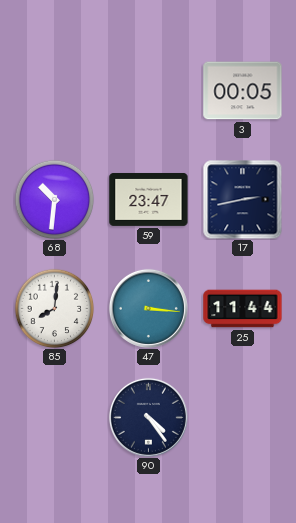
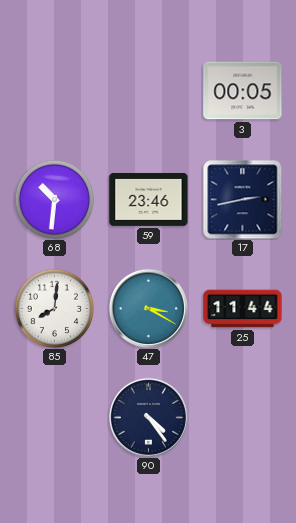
59: 23:47 -> 23:46 (149, 199)
47: 3:16 -> 3:20 (148, 308)
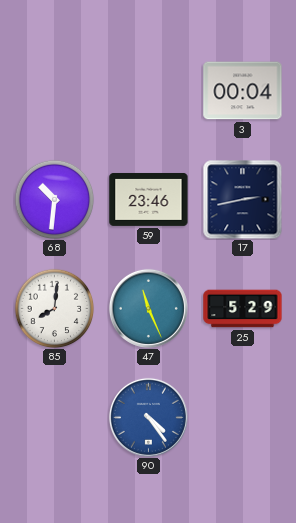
3: 00:05 -> 00:04 (243, 91)
47: 3:20 -> 11:26 (148, 308)
25: 11:44 -> 5:29 (243, 309)
90 dial: navy -> blue (148, 417)
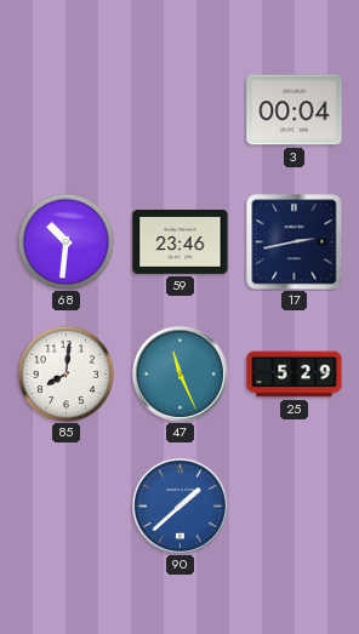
90: 4:24 -> 1:38 (180, 506)
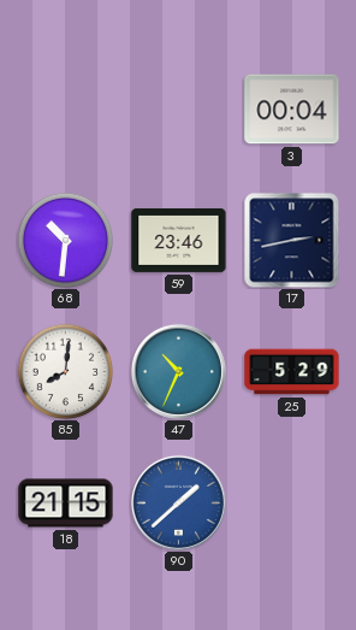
47: 11:26 -> 10:34 (178, 371)
18: none -> 21:15 (66, 504)
